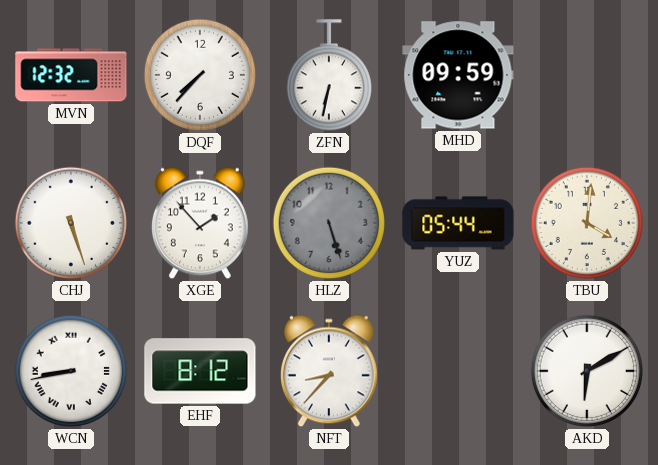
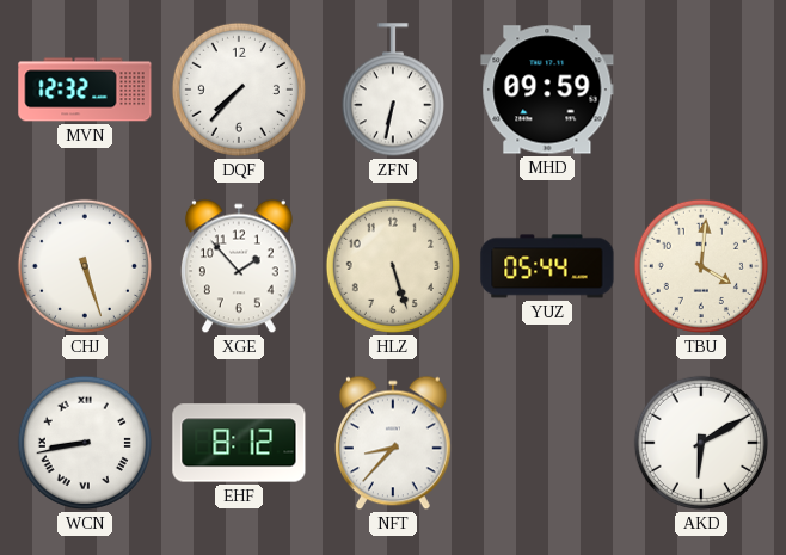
HLZ dial: grey -> cream (393, 266)
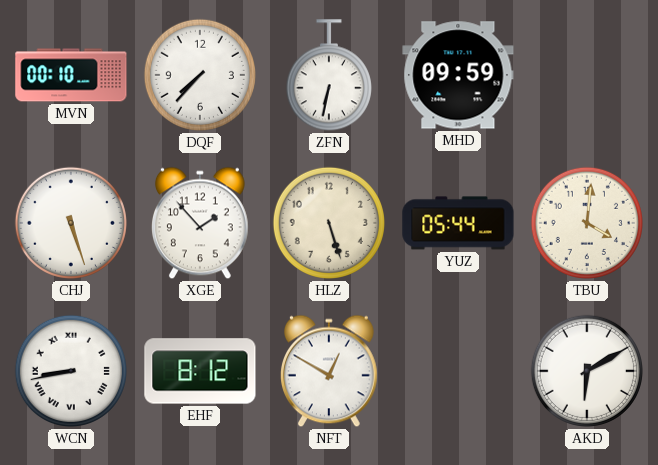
MVN: 12:32 -> 00:10 (71, 75)
NFT: 8:37 -> 12:50 (329, 371)
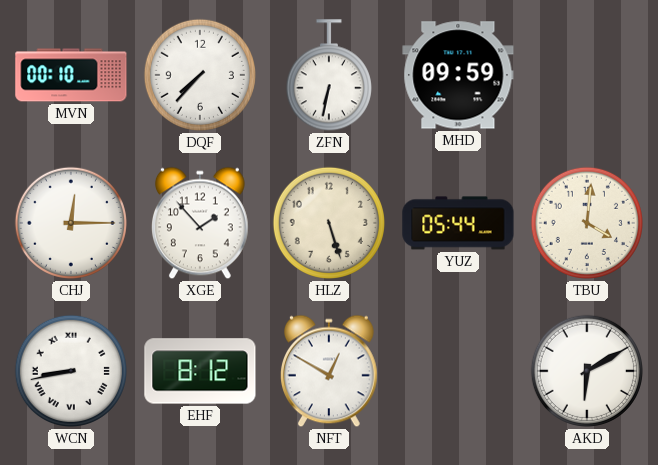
CHJ: 5:27 -> 12:15 (71, 223)
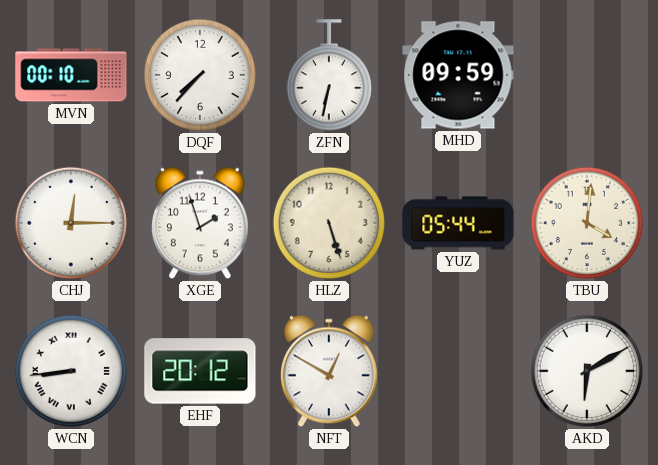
XGE: 1:53 -> 1:57 (200, 223)
WCN: 8:43 -> 8:44 (71, 371)
EHF: 8:12 -> 20:12 (200, 371)
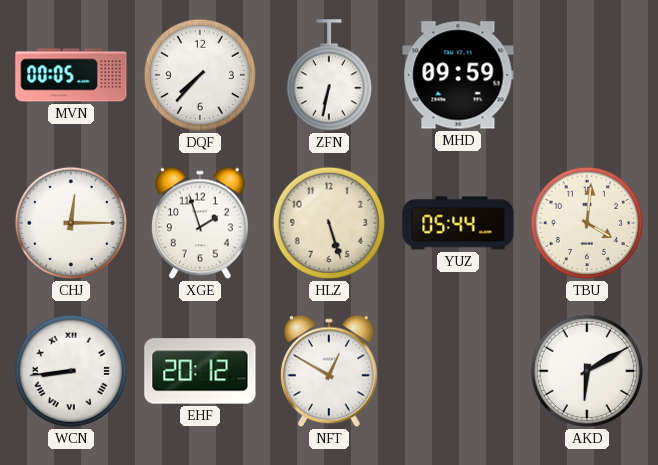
MVN: 00:10 -> 00:05 (71, 75)
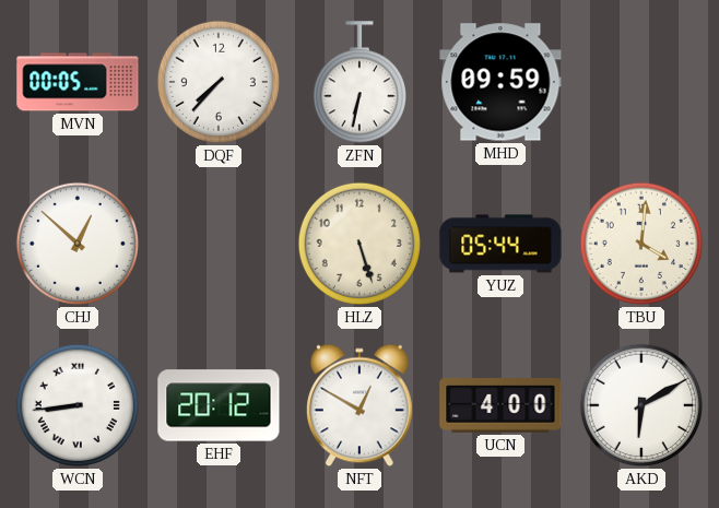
CHJ: 12:15 -> 12:52 (78, 244)
XGE: 1:57 -> none (200, 223)
UCN: none -> 4:00 (500, 406)
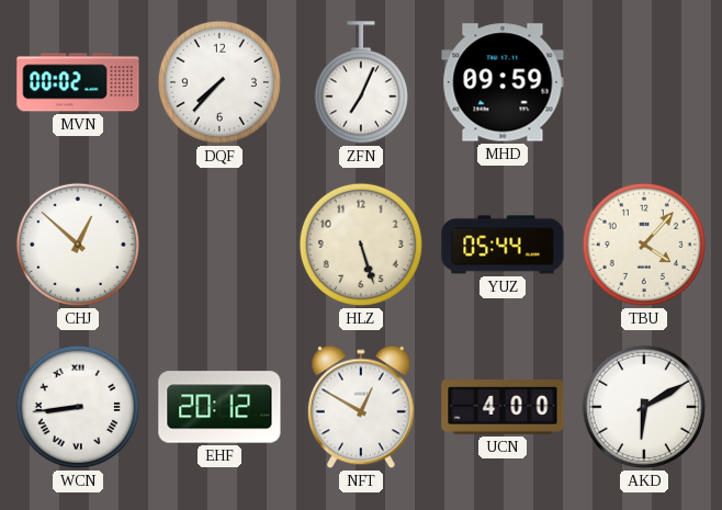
MVN: 00:05 -> 00:02 (78, 82)
ZFN: 6:32 -> 7:04 (361, 83)
TBU: 4:01 -> 4:07 (644, 245)
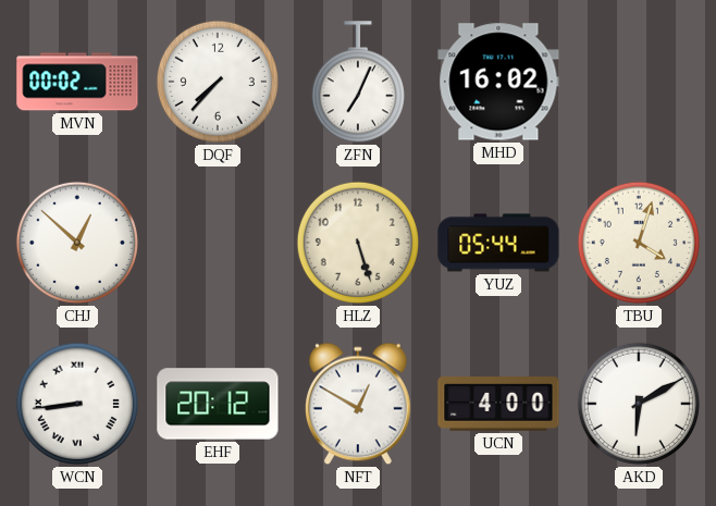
MHD: 09:59 -> 16:02 (498, 82)
TBU: 4:07 -> 4:03 (639, 243)
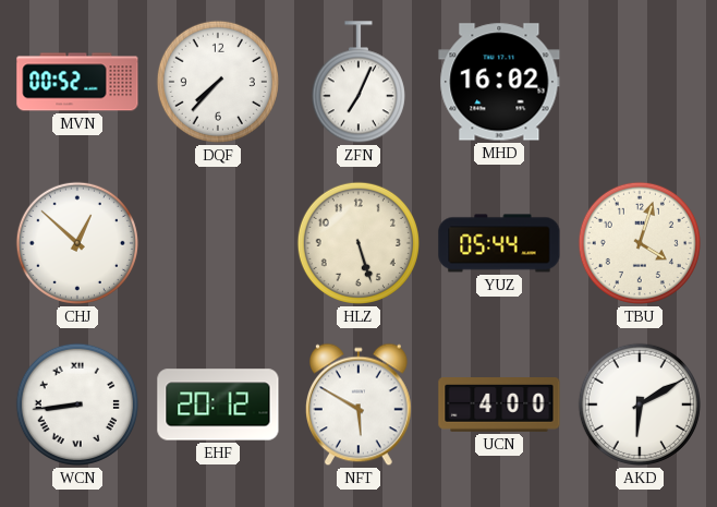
MVN: 00:02 -> 00:52 (77, 82)
NFT: 12:50 -> 5:50 (358, 405)
